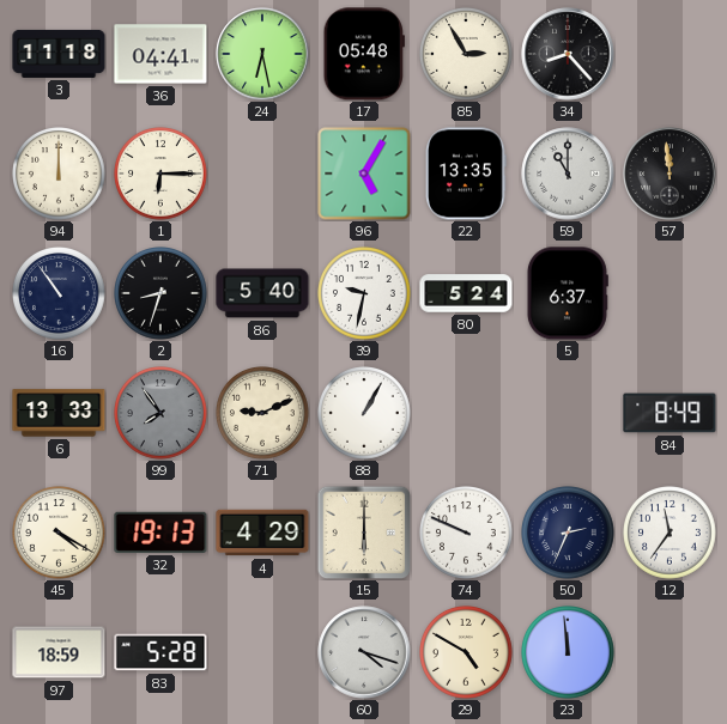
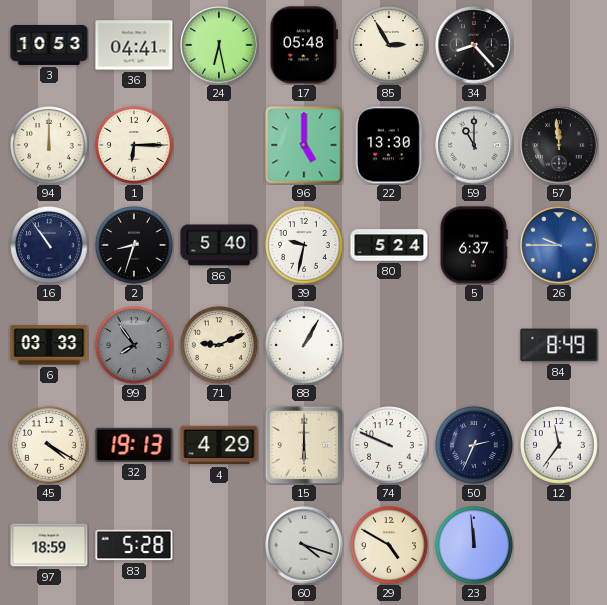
3: 11:18 -> 10:53 (49, 45)
96: 5:05 -> 5:00 (304, 145)
22: 13:35 -> 13:30 (389, 145)
26: none -> 9:45 (559, 245)
6: 13:33 -> 03:33 (49, 345)
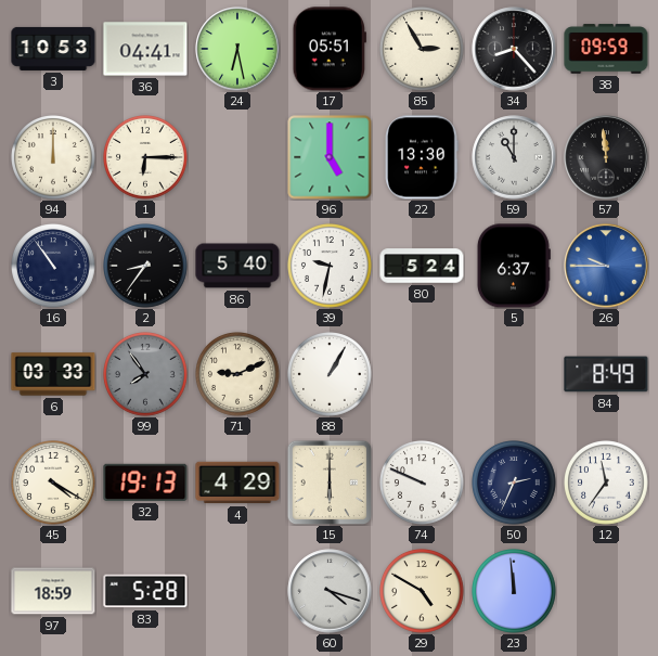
17: 05:48 -> 05:51 (330, 49)
38: none -> 09:59 (606, 49)
2: 8:33 -> 8:36 (146, 267)
